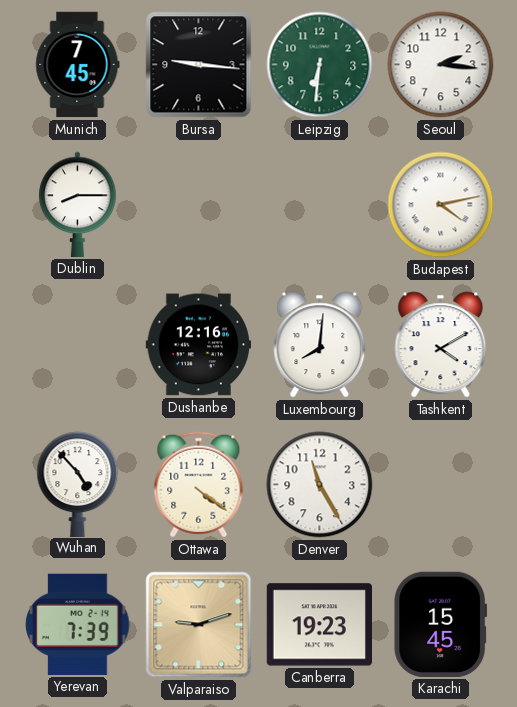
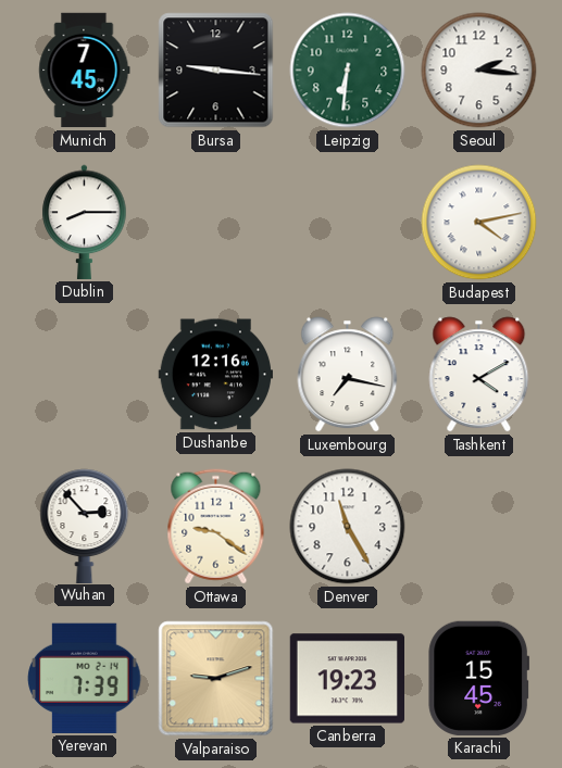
Luxembourg: 8:01 -> 7:17 (348, 375)
Wuhan: 4:53 -> 2:53 (85, 526)
Ottawa: 4:21 -> 9:21 (216, 527)
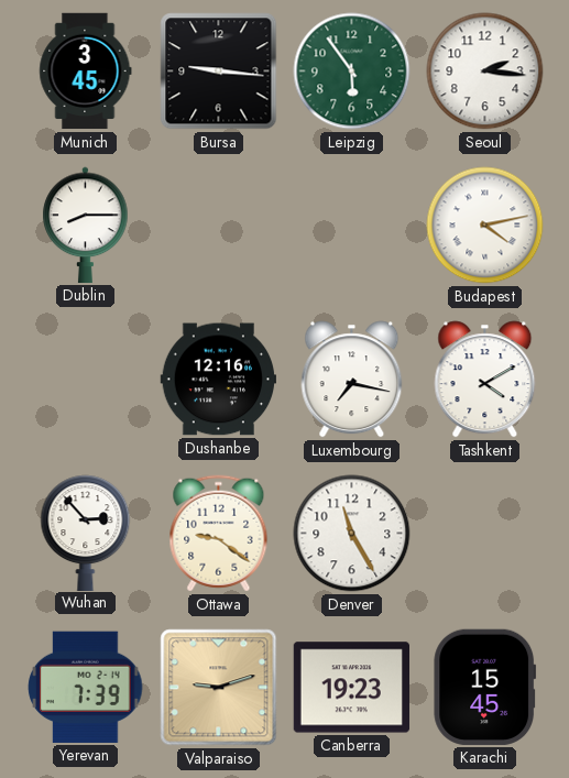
Munich: 7:45 -> 3:45 (86, 72)
Leipzig: 6:31 -> 5:54 (352, 72)
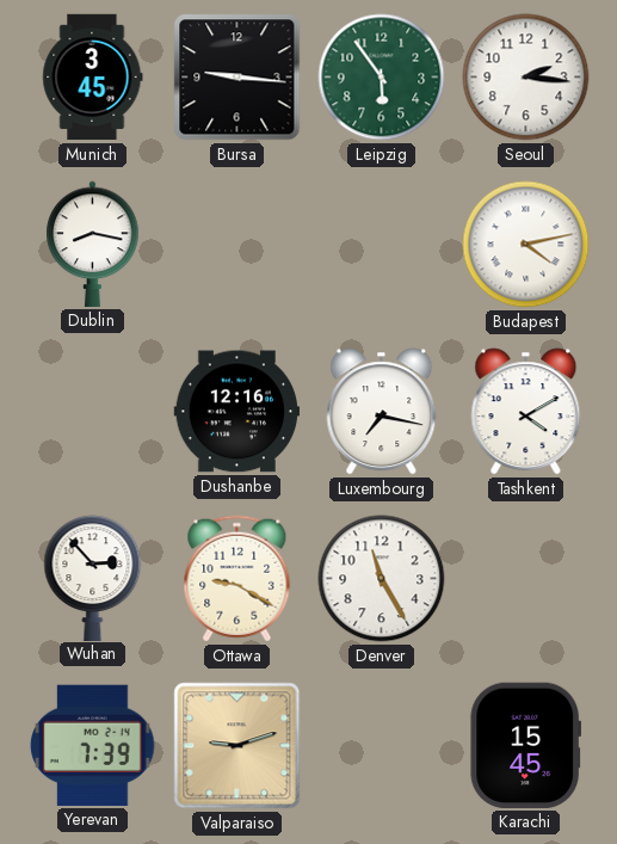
Dublin: 8:15 -> 8:17 (93, 244)
Ottawa: 9:21 -> 9:20 (237, 579)
Canberra: 19:23 -> none (351, 688)
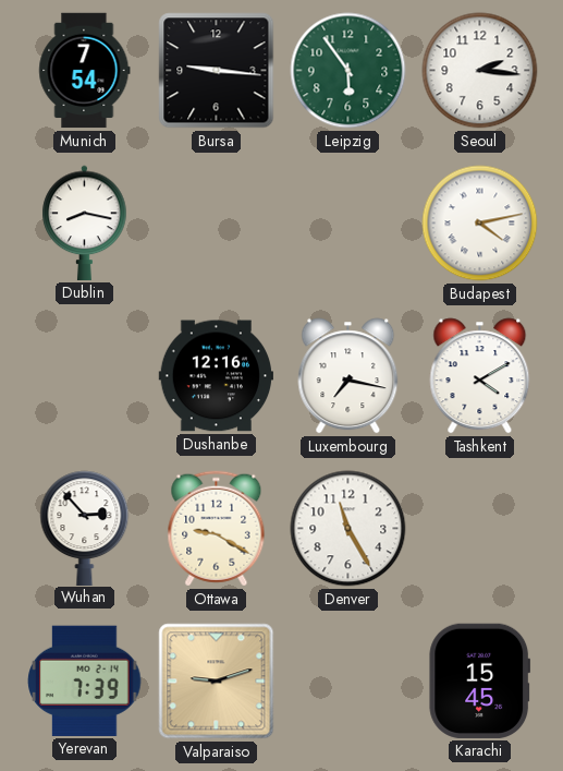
Munich: 3:45 -> 7:54 (85, 71)
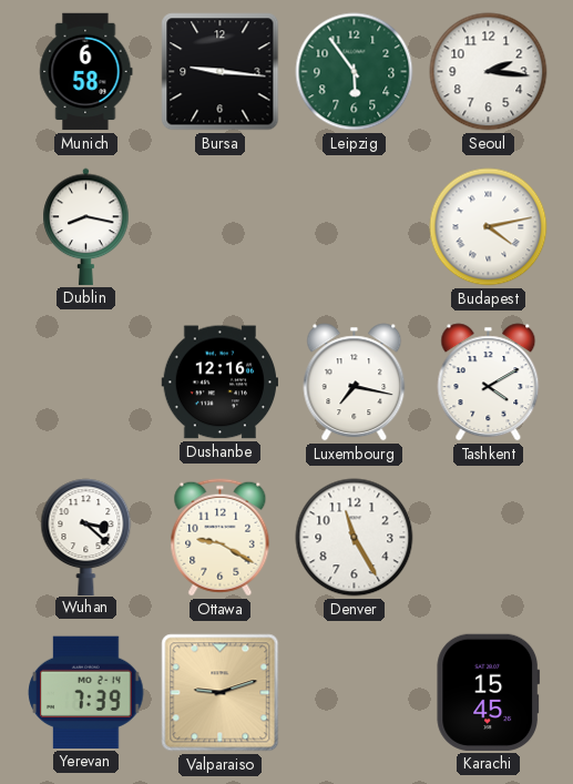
Munich: 7:54 -> 6:58 (86, 72)
Wuhan: 2:53 -> 3:22 (86, 537)
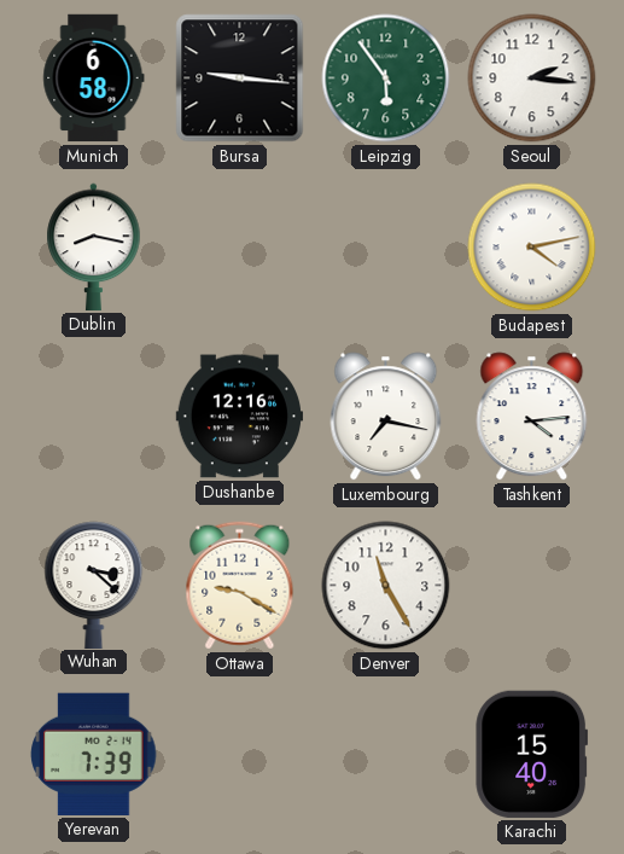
Tashkent: 4:10 -> 4:14 (532, 417)
Valparaiso: 9:12 -> none (221, 693)
Karachi: 15:45 -> 15:40 (532, 754)
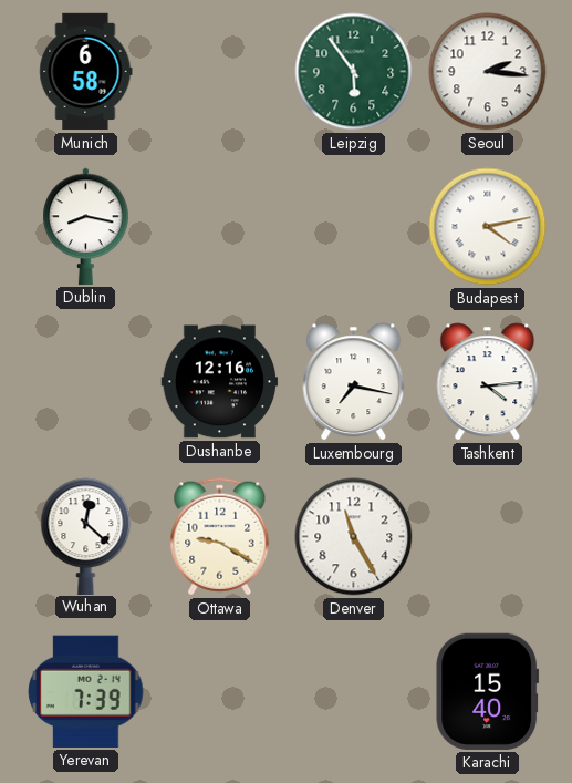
Bursa: 9:16 -> none (240, 79)
Wuhan: 3:22 -> 12:22 (86, 536)
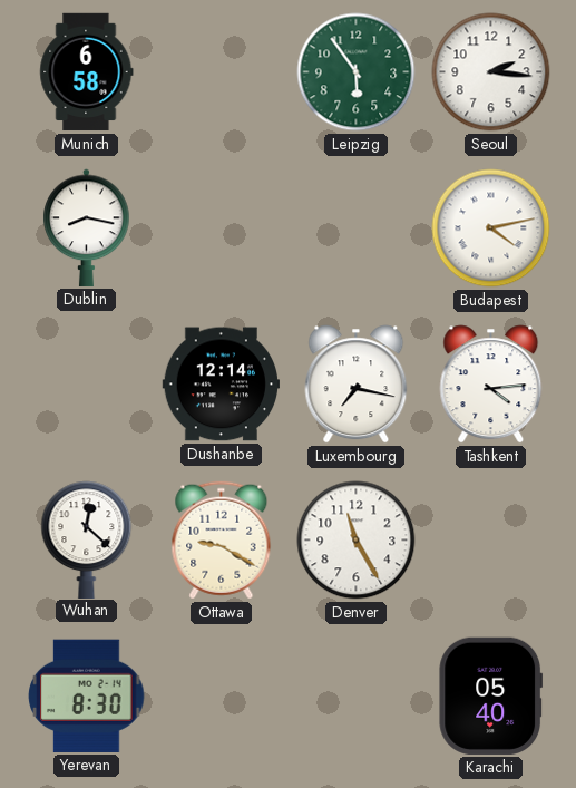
Dushanbe: 12:16 -> 12:14 (222, 385)
Yerevan: 7:39 -> 8:30 (87, 695)
Karachi: 15:40 -> 05:40 (491, 695)
